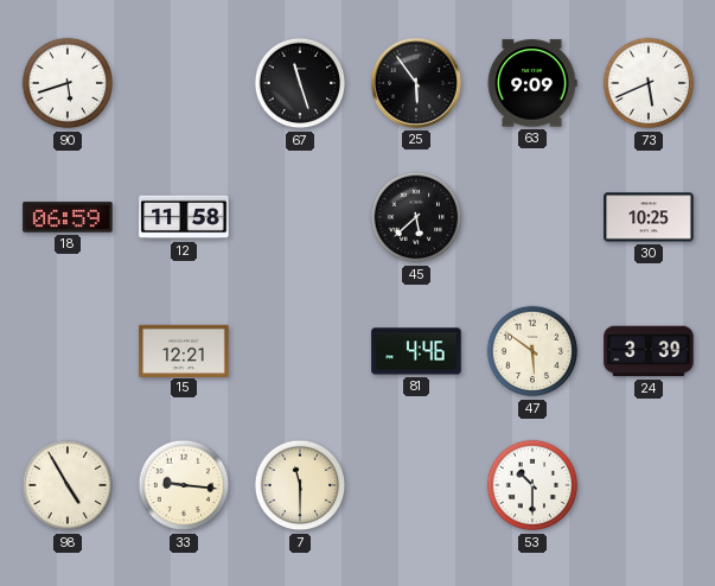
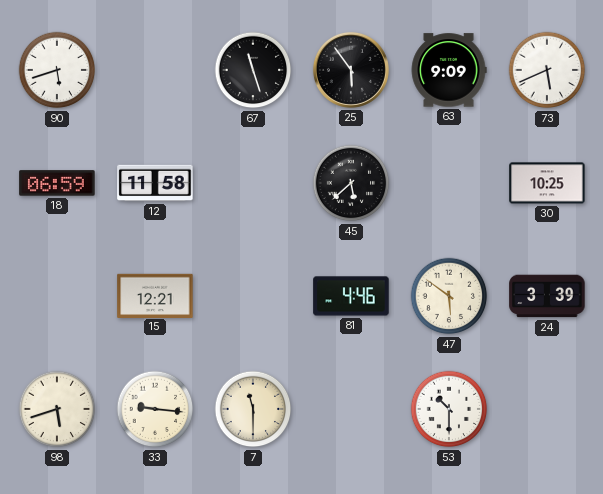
98: 4:55 -> 5:42 (57, 409)
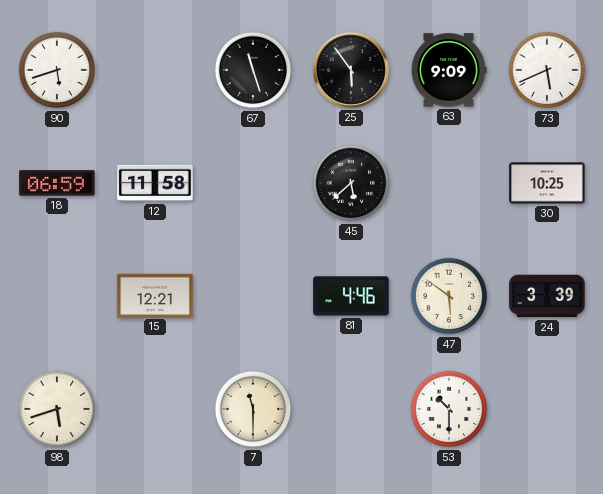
33: 9:16 -> none (155, 409)
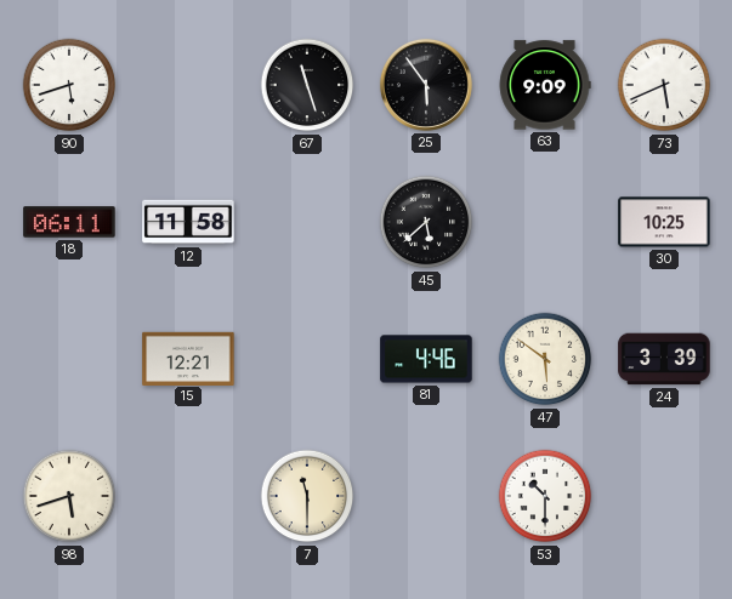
18: 06:59 -> 06:11 (69, 222)
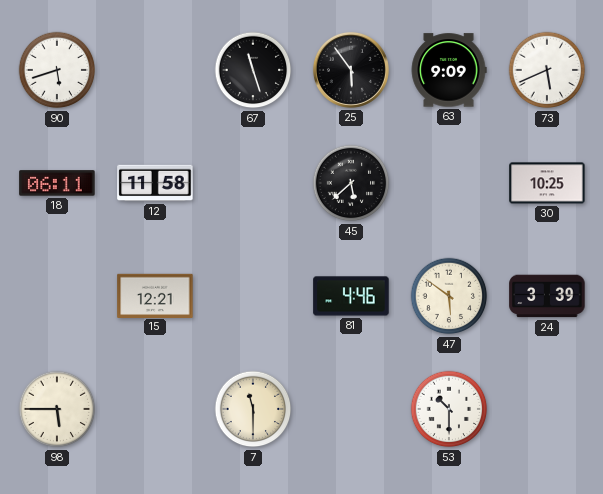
98: 5:42 -> 5:45 (57, 409)
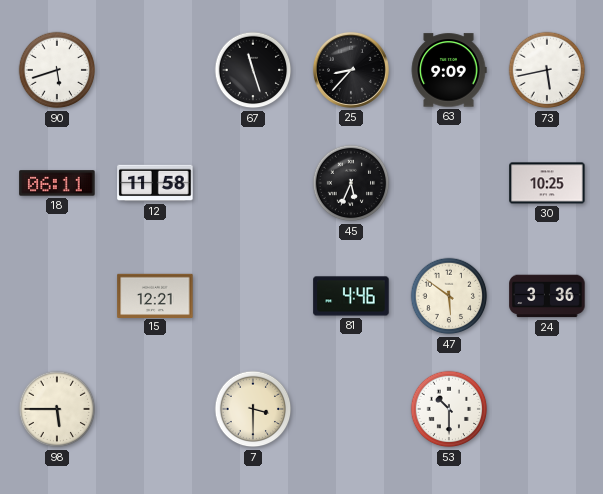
25: 5:54 -> 8:37 (351, 70)
73: 5:41 -> 5:43 (547, 70)
45: 5:38 -> 5:34 (351, 183)
24: 3:39 -> 3:36 (547, 296)
7: 11:30 -> 3:30 (253, 409)
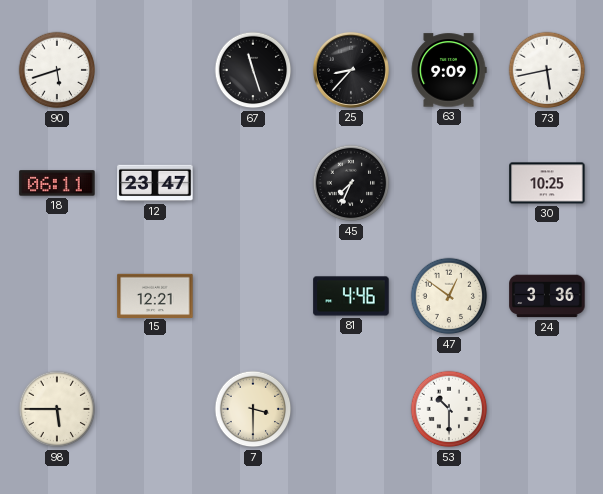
12: 11:58 -> 23:47 (155, 183)
45: 5:34 -> 7:34 (351, 183)
47: 5:51 -> 12:51 (449, 296)
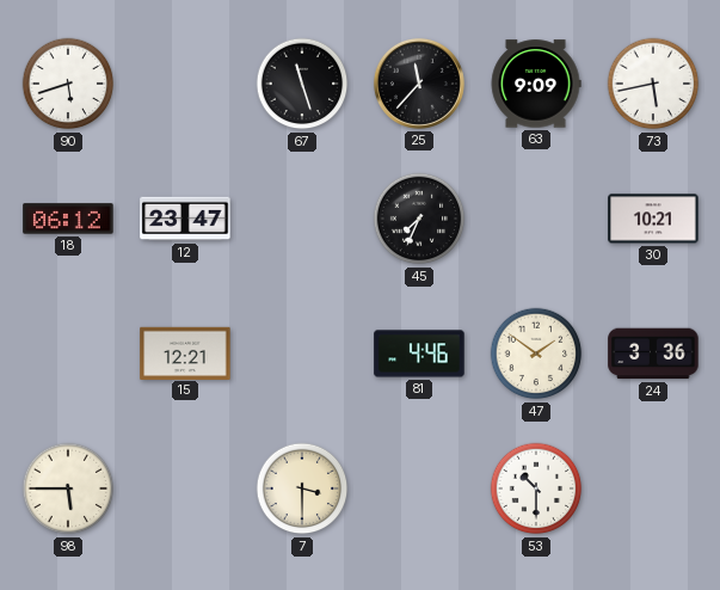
25: 8:37 -> 11:37 (419, 84)
18: 06:11 -> 06:12 (68, 219)
30: 10:25 -> 10:21 (653, 219)
47: 12:51 -> 1:51 (536, 354)
